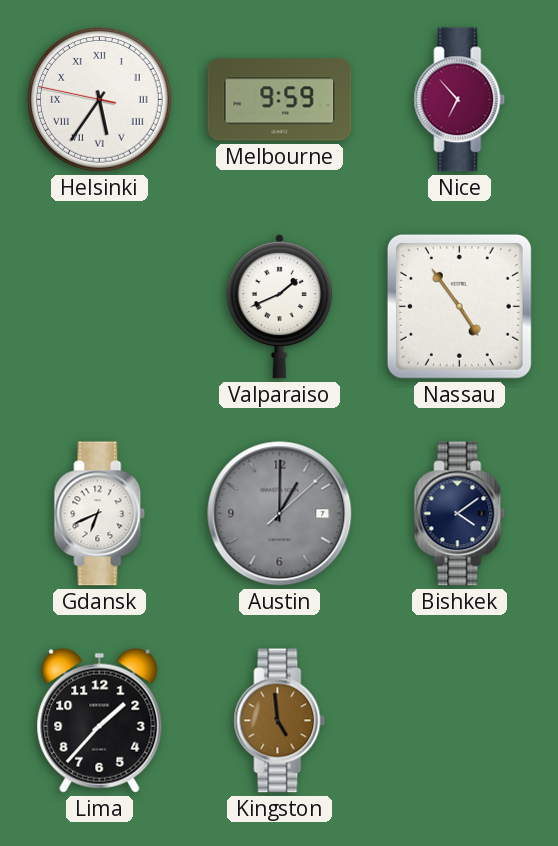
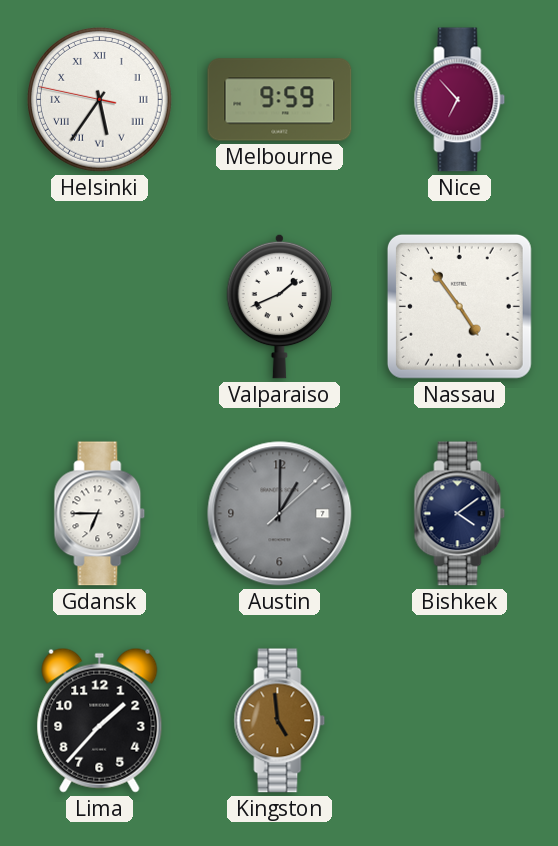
Gdansk: 6:41 -> 6:45 (100, 514)
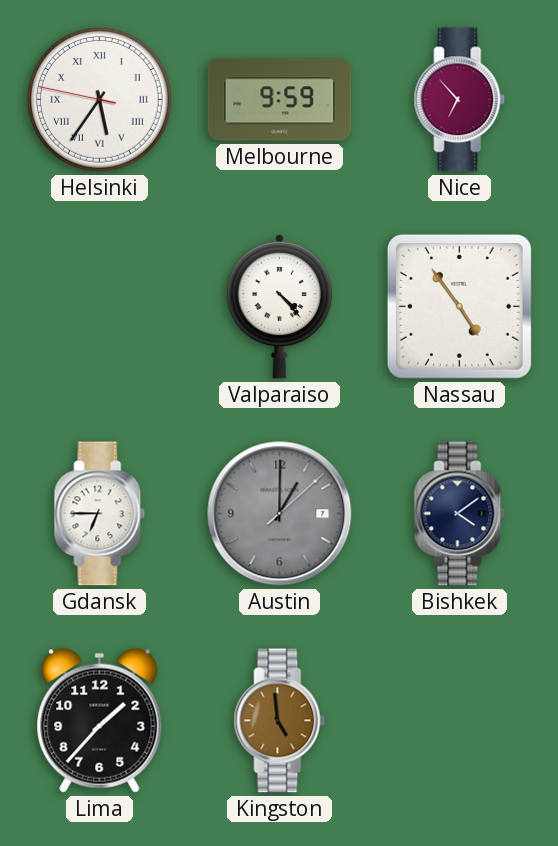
Valparaiso: 1:41 -> 4:23 (280, 306)
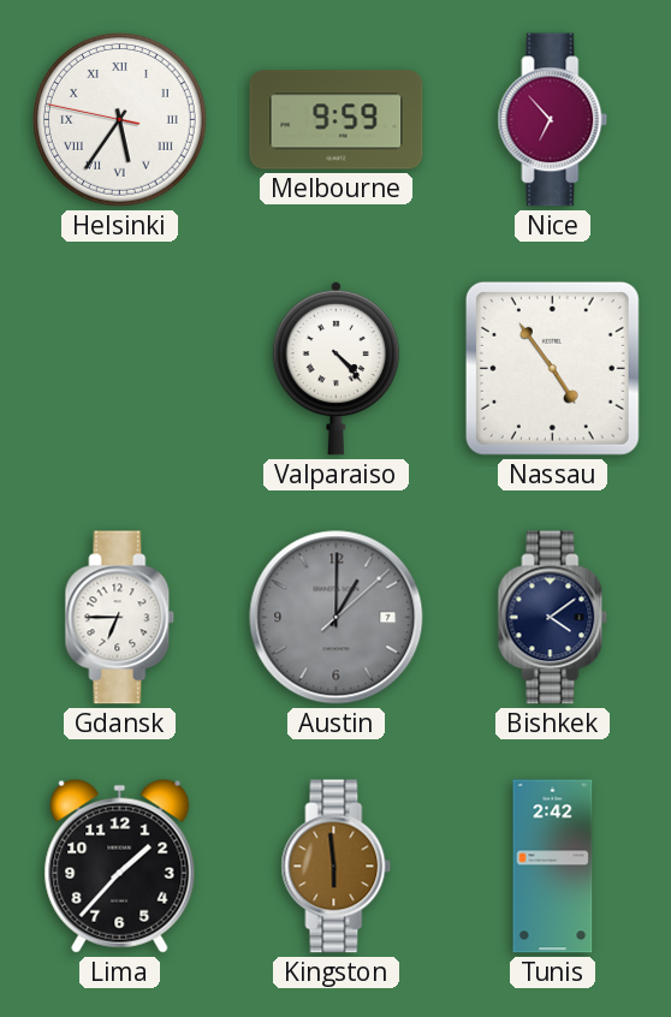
Kingston: 4:59 -> 5:59 (337, 867)
Tunis: none -> 2:42 (553, 867)
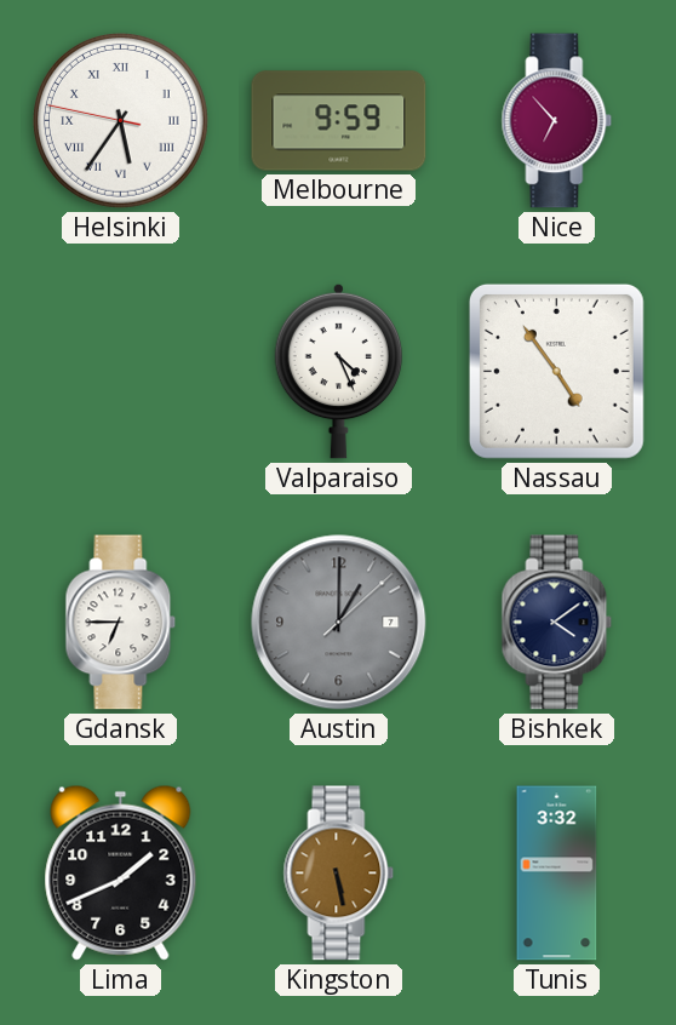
Valparaiso: 4:23 -> 4:26 (339, 371)
Lima: 1:37 -> 1:41 (121, 872)
Kingston: 5:59 -> 5:28 (339, 874)
Tunis: 2:42 -> 3:32 (557, 874)
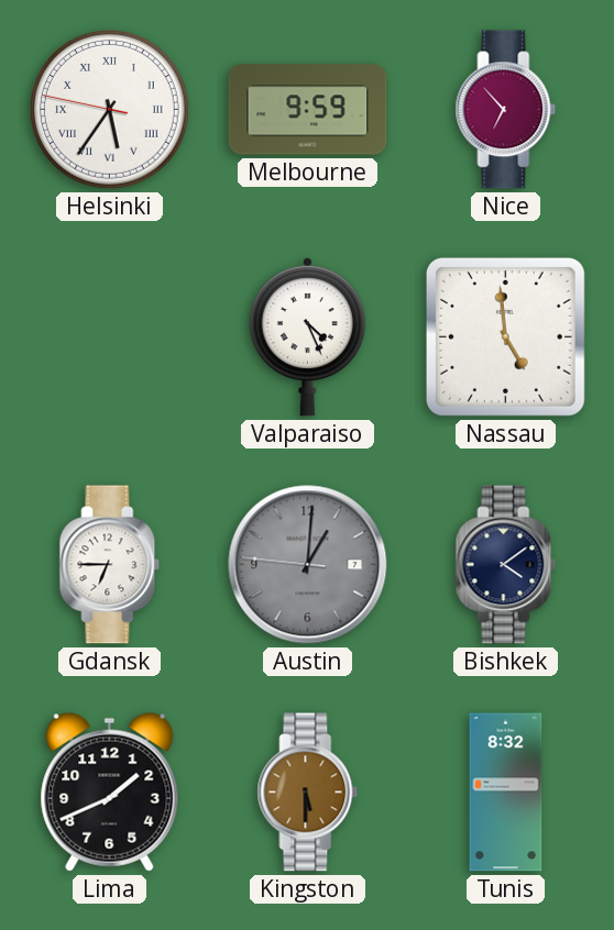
Nassau: 4:54 -> 4:59 (505, 336)
Austin: 1:00:08 -> 1:00:46 (308, 565)
Kingston: 5:28 -> 5:30 (308, 793)
Tunis: 3:32 -> 8:32 (506, 793)
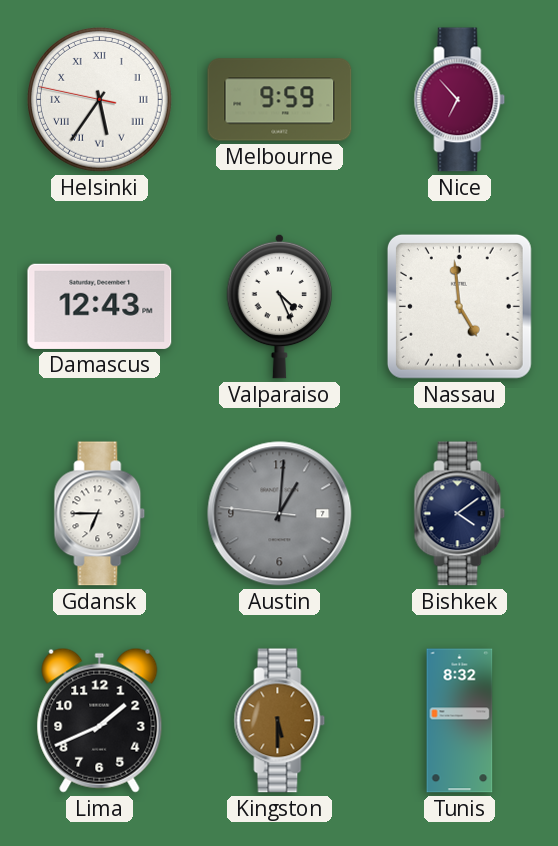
Damascus: none -> 12:43 (100, 306)
